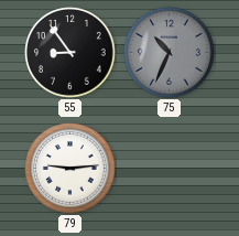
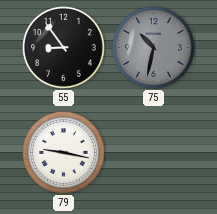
75: 10:34 -> 10:32 (154, 48)
79: 9:14 -> 9:17 (64, 153)
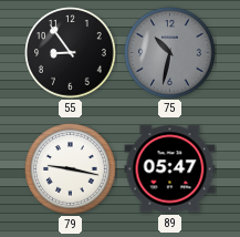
89: none -> 05:47 (170, 169)
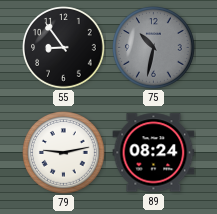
79: 9:17 -> 9:13 (64, 153)
89: 05:47 -> 08:24 (154, 153)
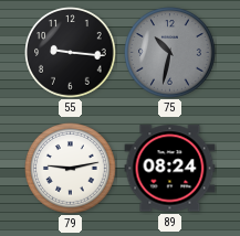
55: 8:54 -> 9:16 (71, 53)
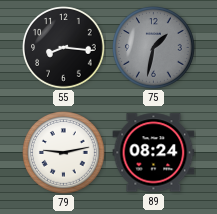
55: 9:16 -> 8:16 (64, 48)
75: 10:32 -> 1:32 (154, 48)
